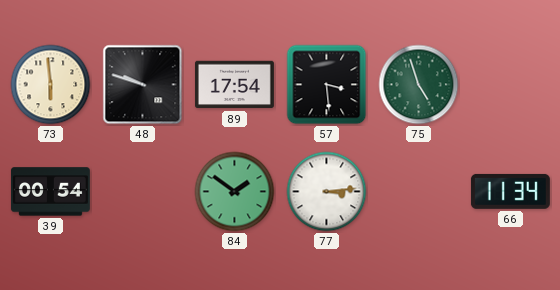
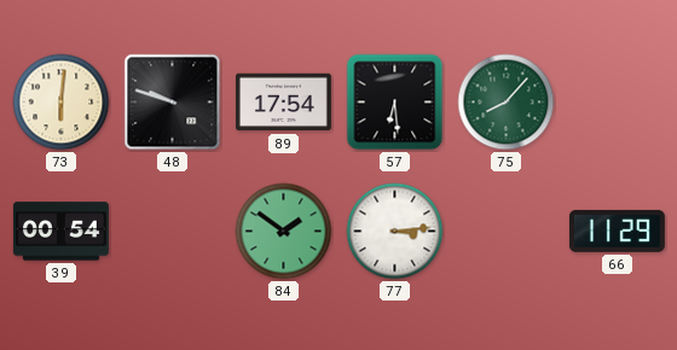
73: 5:59 -> 6:01 (62, 103)
57: 3:29 -> 6:29 (395, 103)
75: 4:57 -> 8:07 (507, 103)
66: 11:34 -> 11:29 (617, 231)
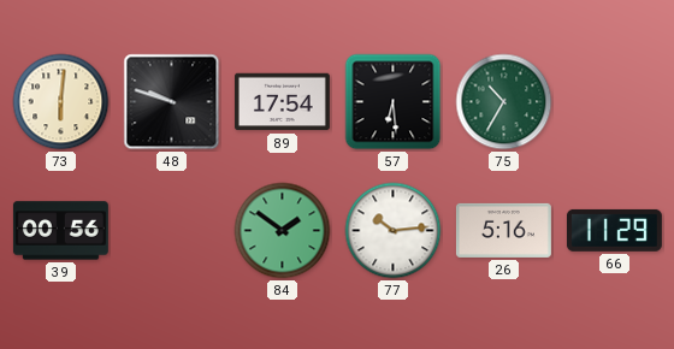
75: 8:07 -> 10:35 (504, 102)
39: 00:54 -> 00:56 (60, 231)
77: 3:14 -> 10:14 (394, 231)
26: none -> 5:16 (503, 230)
